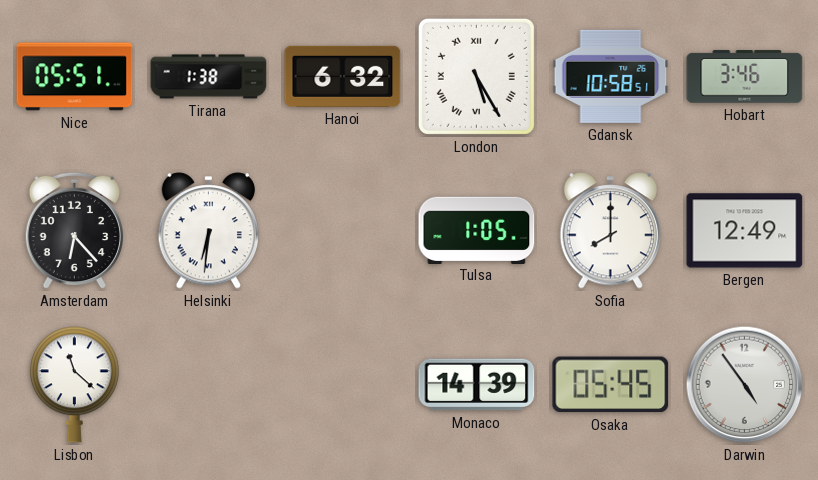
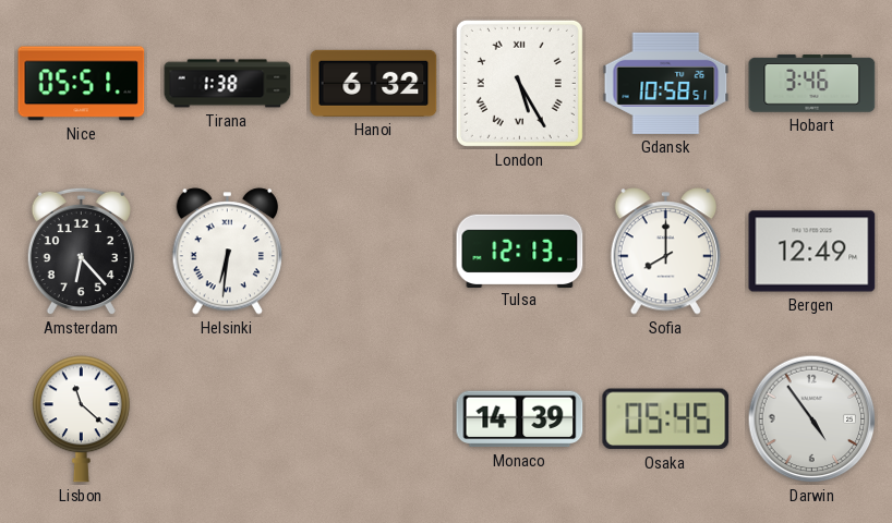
Tulsa: 1:05 -> 12:13 (520, 251)
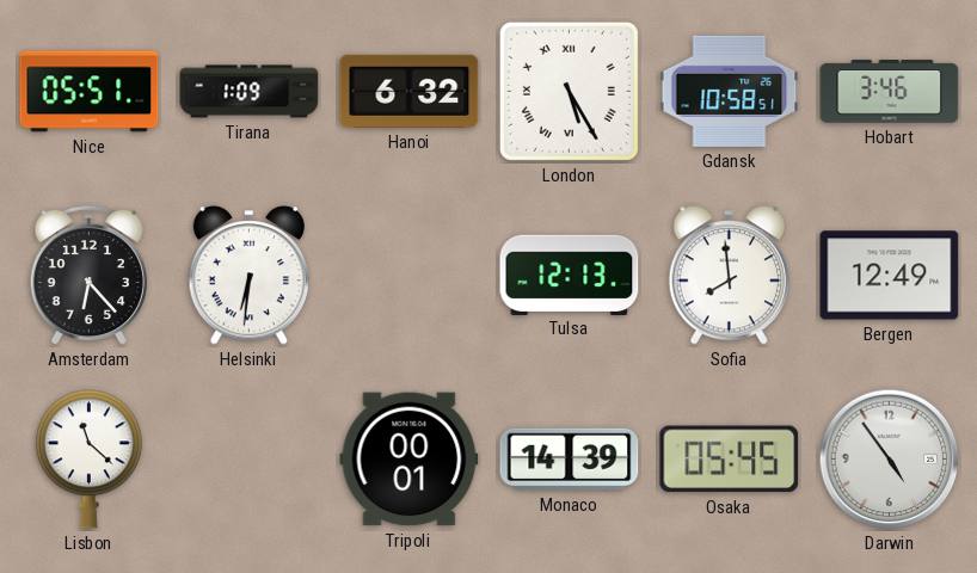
Tirana: 1:38 -> 1:09 (250, 92)
Sofia: 8:00 -> 7:59 (729, 276)
Tripoli: none -> 00:01 (410, 460)
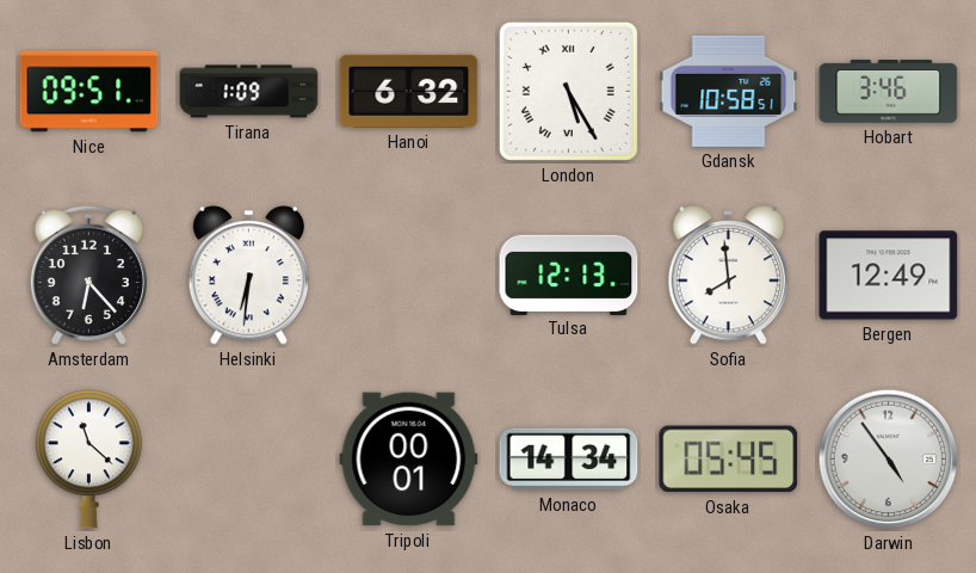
Nice: 05:51 -> 09:51 (89, 92)
Monaco: 14:39 -> 14:34 (569, 460)
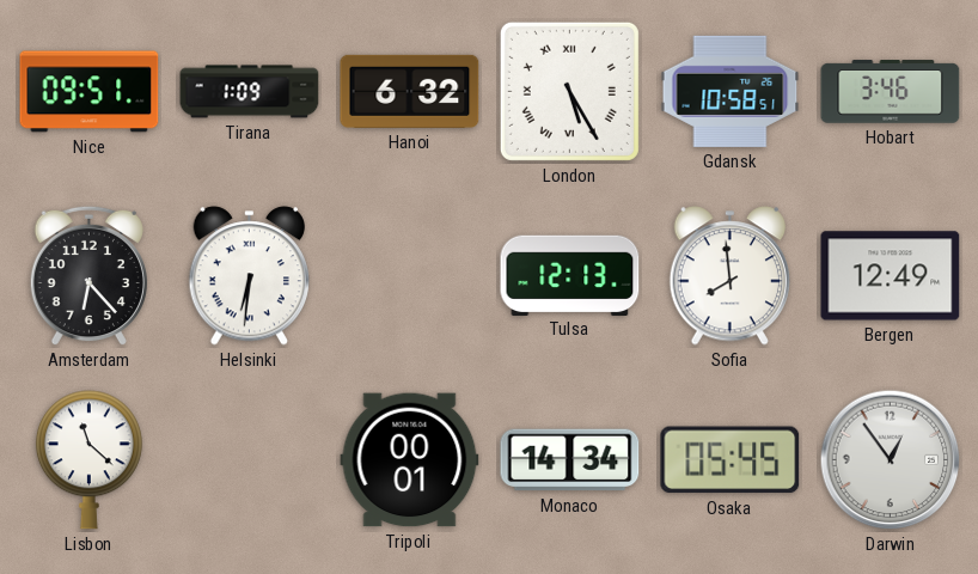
Darwin: 4:54 -> 12:54 (891, 460)
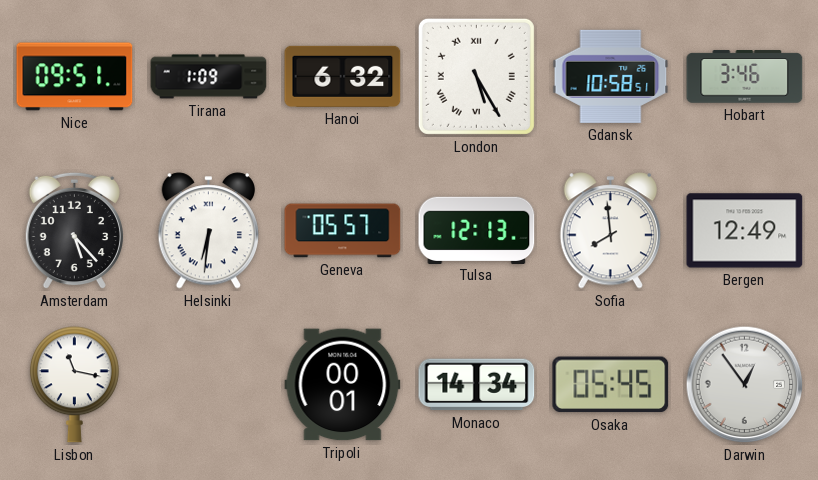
Amsterdam: 6:23 -> 5:23 (74, 231)
Geneva: none -> 05:57 (343, 231)
Lisbon: 11:22 -> 11:17 (74, 385)
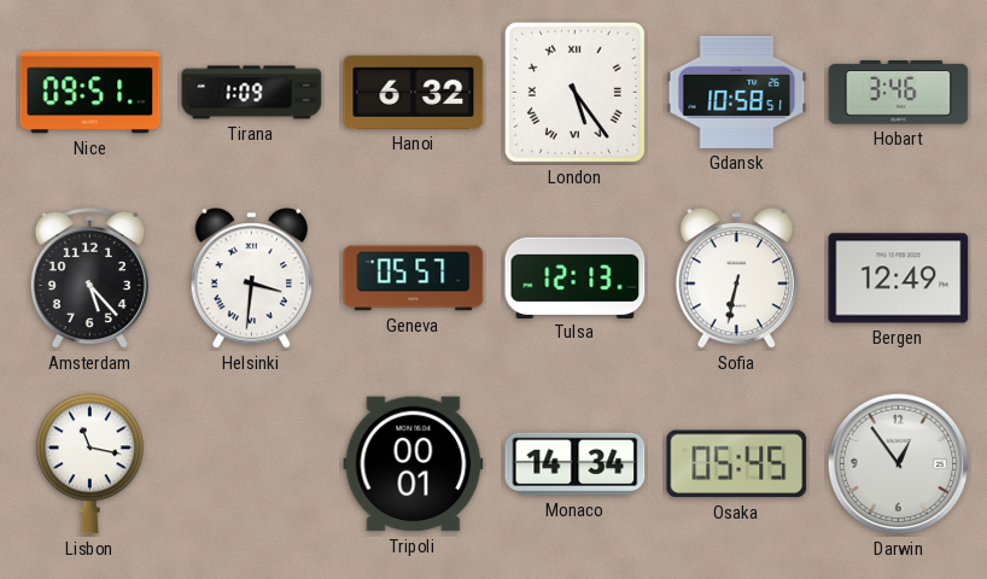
London: 5:25 -> 5:24 (574, 92)
Helsinki: 6:31 -> 3:31 (251, 279)
Sofia: 7:59 -> 6:32 (736, 279)
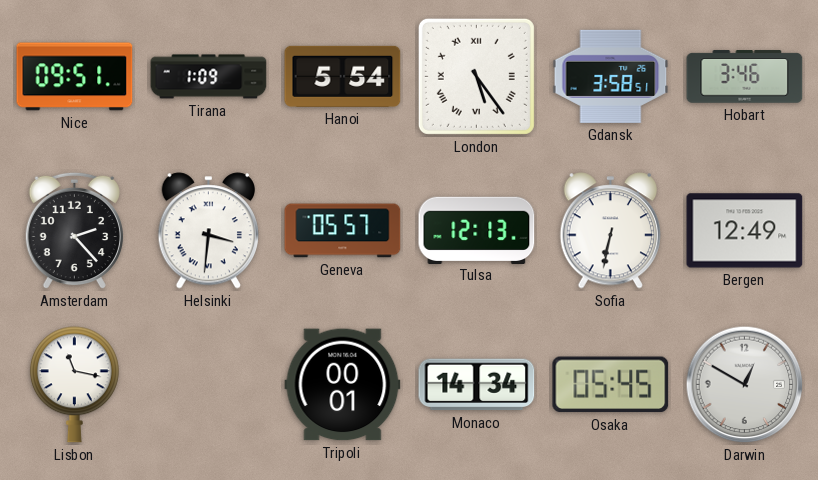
Hanoi: 6:32 -> 5:54 (343, 76)
Gdansk: 10:58 -> 3:58 (611, 76)
Amsterdam: 5:23 -> 2:23 (74, 231)
Darwin: 12:54 -> 12:50 (745, 385)
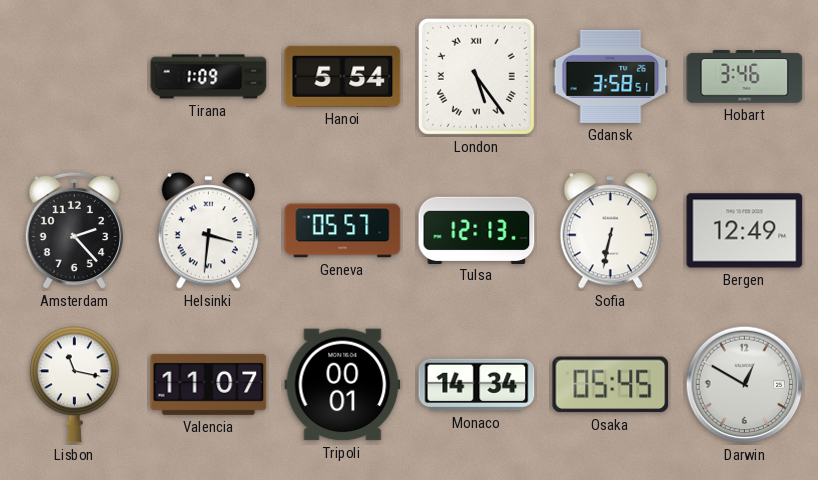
Nice: 09:51 -> none (75, 77)
Valencia: none -> 11:07 (209, 384)
